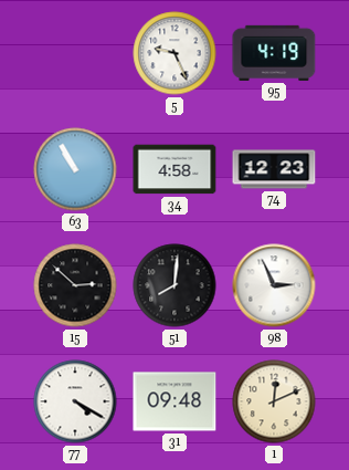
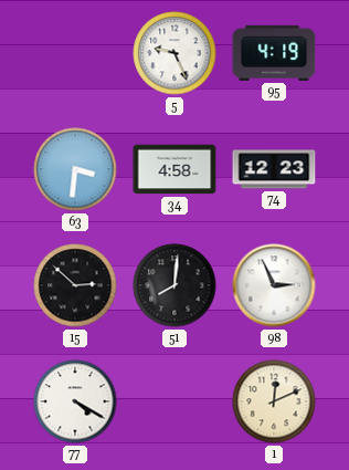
63: 10:55 -> 3:31 (75, 169)
31: 09:48 -> none (174, 401)
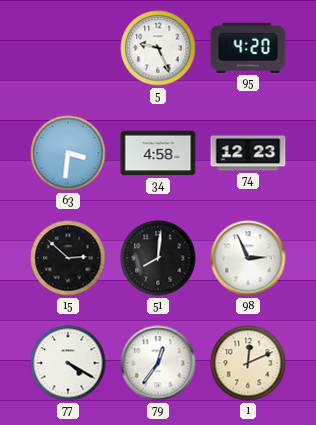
95: 4:19 -> 4:20 (248, 48)
79: none -> 12:36 (158, 363)
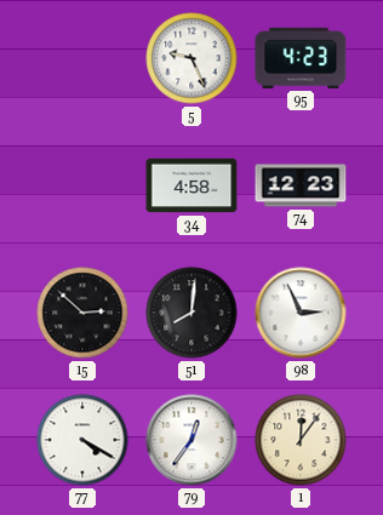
95: 4:20 -> 4:23 (301, 58)
63: 3:31 -> none (68, 153)
1: 12:11 -> 12:06 (301, 440)
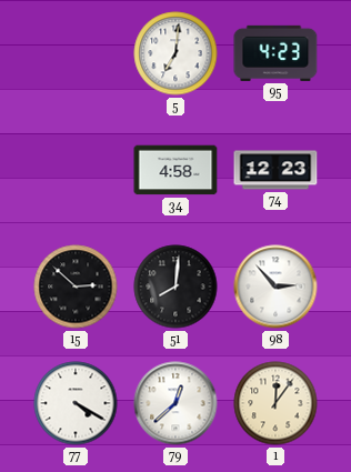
5: 9:26 -> 7:01 (175, 53)
98: 2:56 -> 2:53 (275, 287)
79: 12:36 -> 12:38 (175, 403)
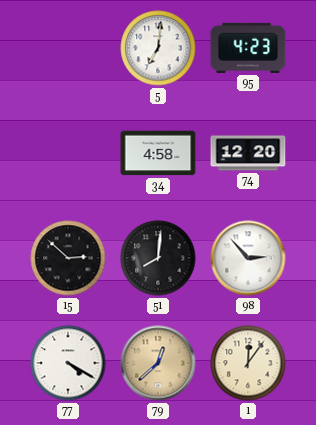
74: 12:23 -> 12:20 (248, 153)
79 dial: white -> champagne (158, 363)
